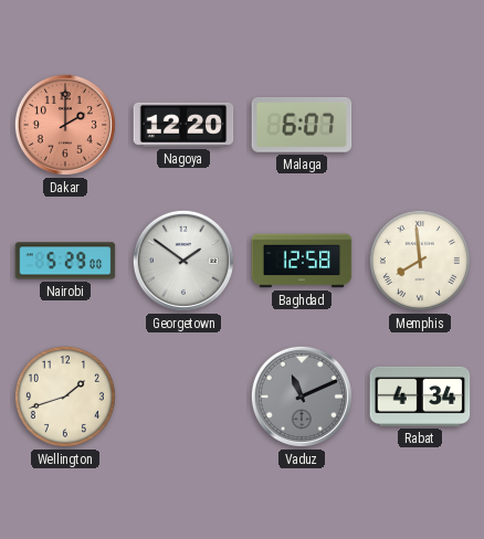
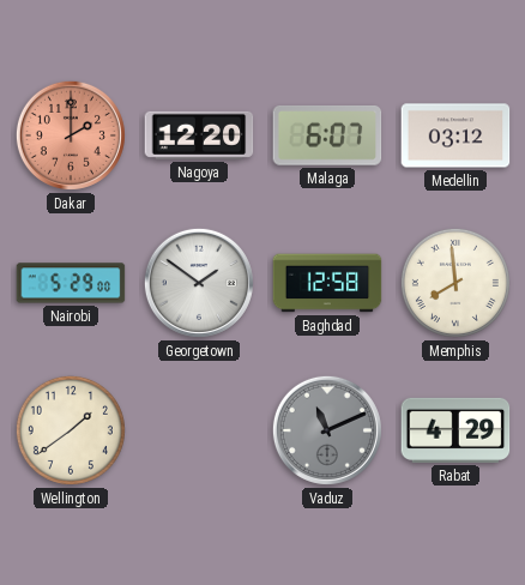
Medellin: none -> 03:12 (455, 135)
Wellington: 1:42 -> 1:39 (71, 430)
Rabat: 4:34 -> 4:29 (455, 430)
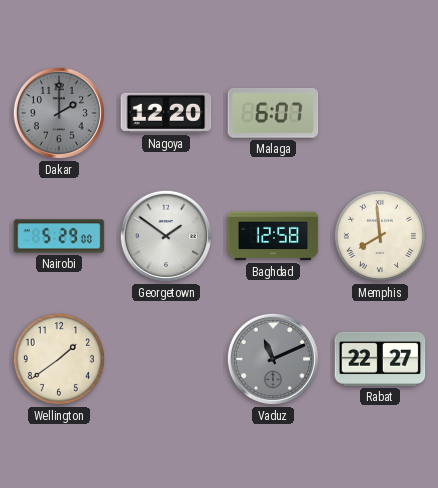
Dakar dial: salmon -> grey (59, 113)
Medellin: 03:12 -> none (455, 135)
Rabat: 4:29 -> 22:27 (380, 359)
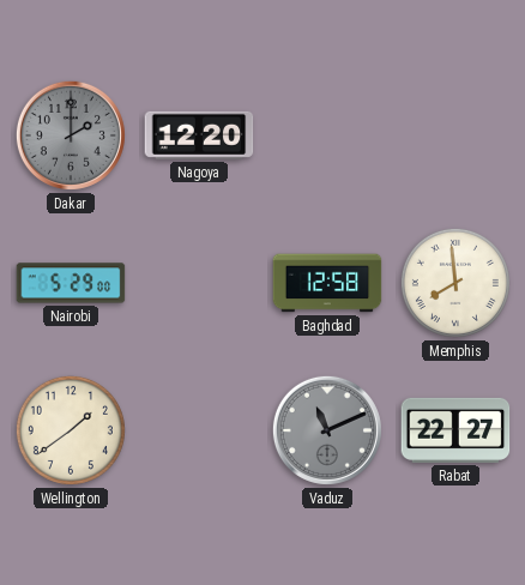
Malaga: 6:07 -> none (273, 114)
Georgetown: 1:51 -> none (166, 236)
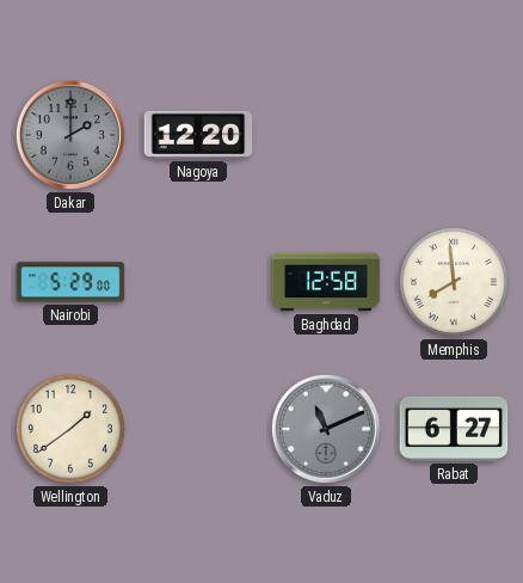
Rabat: 22:27 -> 6:27 (454, 429)
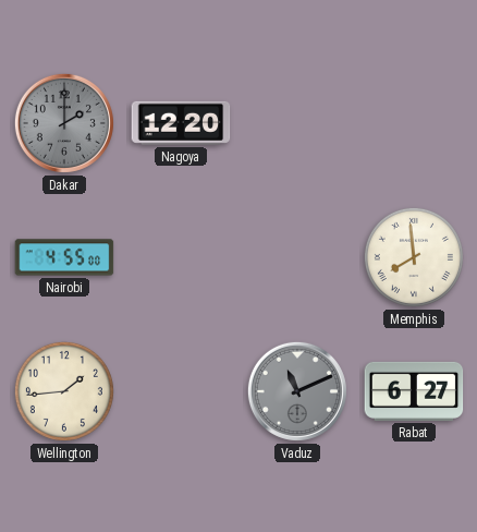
Nairobi: 5:29 -> 4:55 (64, 257)
Baghdad: 12:58 -> none (326, 282)
Wellington: 1:39 -> 1:44 (64, 391)
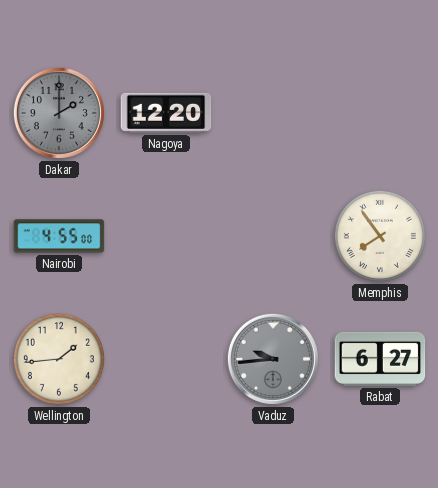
Memphis: 7:59 -> 7:54 (380, 236)
Vaduz: 11:11 -> 9:44 (273, 359)
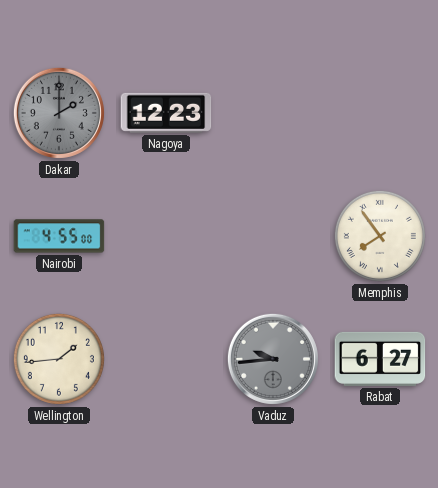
Nagoya: 12:20 -> 12:23 (166, 113)
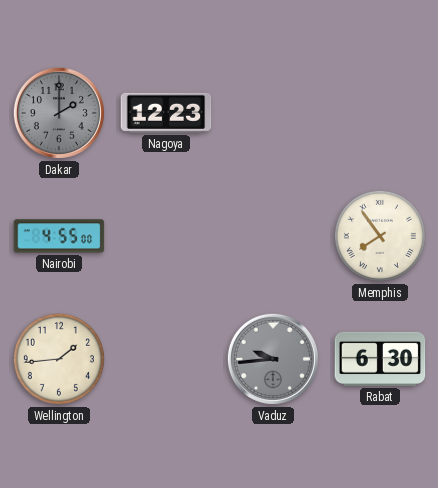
Rabat: 6:27 -> 6:30 (380, 359)
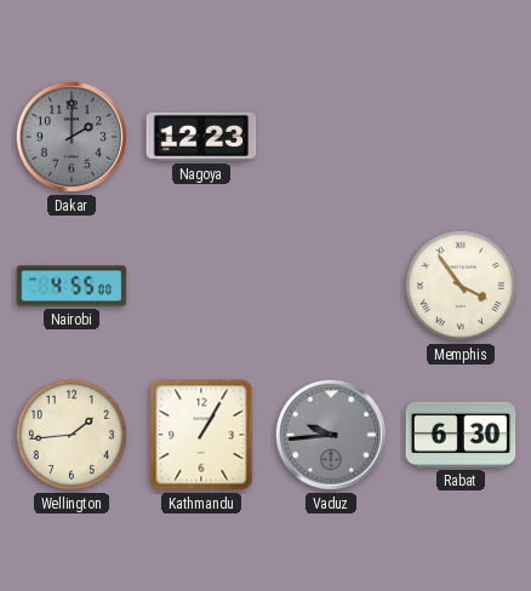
Memphis: 7:54 -> 3:54 (461, 286)
Kathmandu: none -> 1:05 (201, 435)
